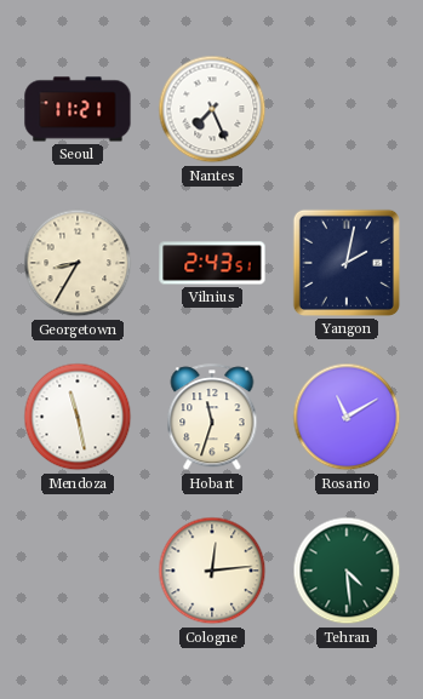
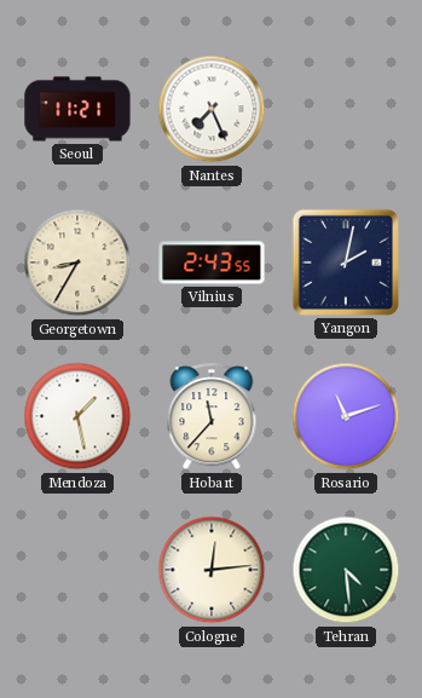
Vilnius: 2:43:51 -> 2:43:55 (212, 263)
Mendoza: 11:28 -> 1:28 (77, 416)
Hobart: 11:33 -> 11:37 (212, 417)
Rosario: 11:10 -> 11:12 (346, 416)
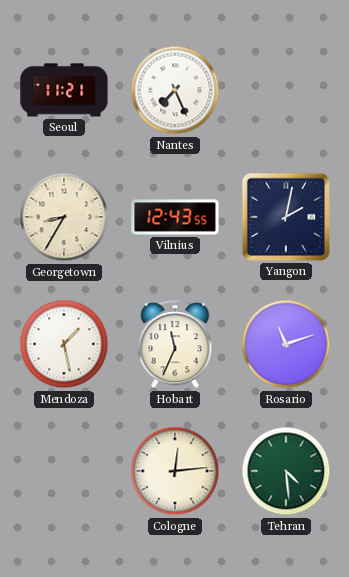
Vilnius: 2:43 -> 12:43 (175, 217)
Hobart: 11:37 -> 11:34 (175, 345)
